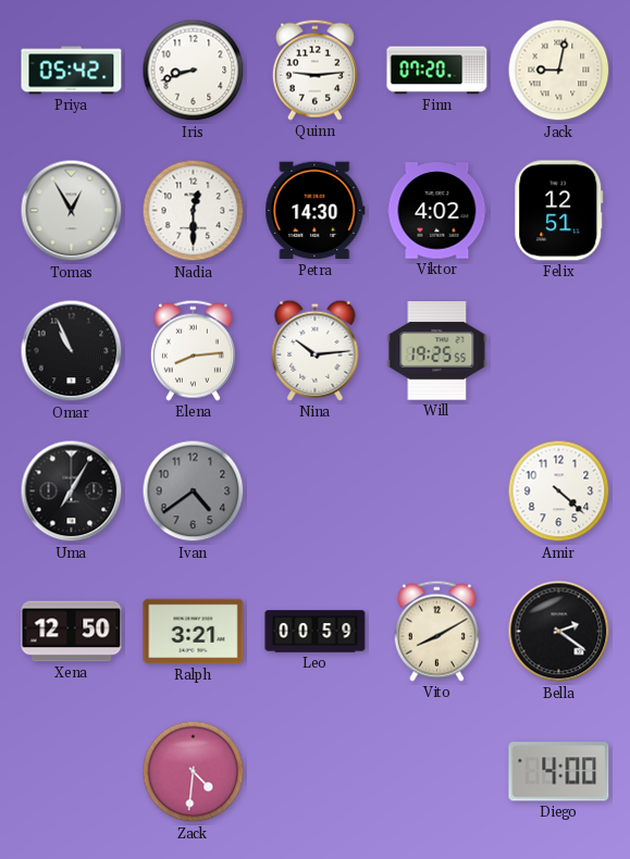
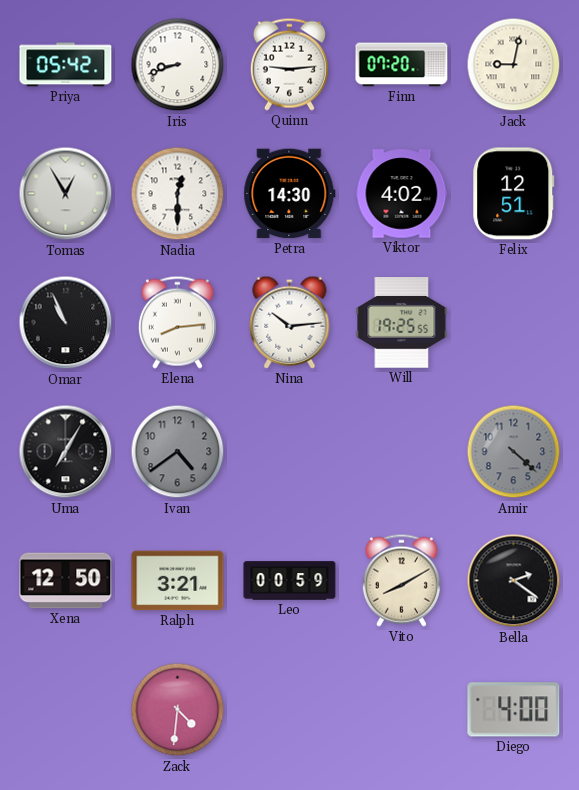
Amir dial: white -> grey (514, 452)
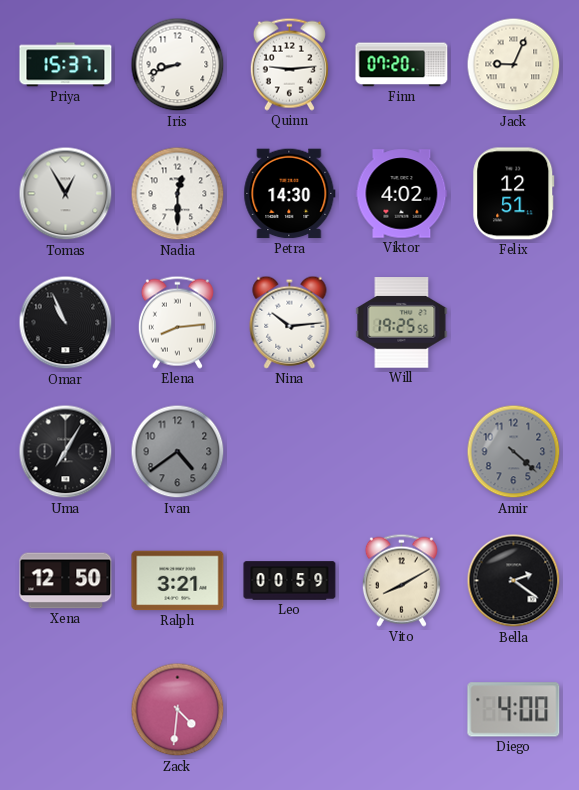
Priya: 05:42 -> 15:37 (66, 65)
Jack: 9:02 -> 9:04 (514, 65)
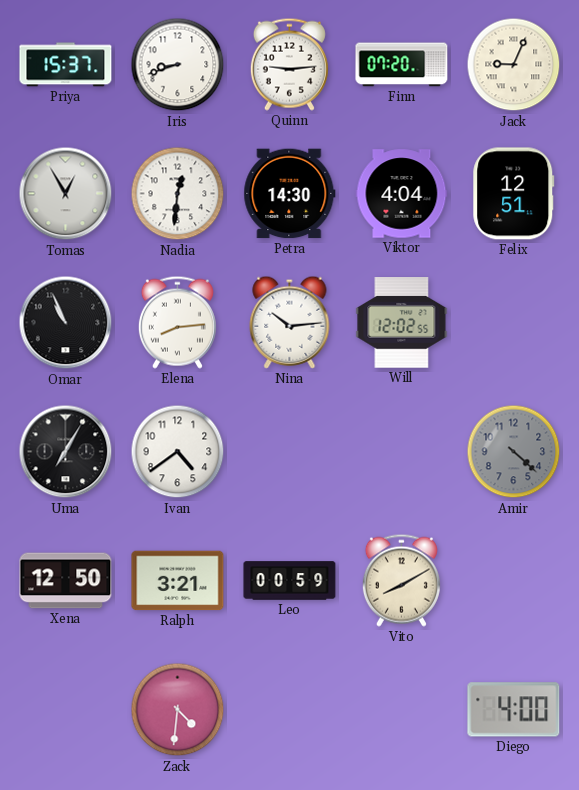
Nadia: 12:30 -> 12:31 (178, 194)
Viktor: 4:02 -> 4:04 (402, 194)
Will: 19:25 -> 12:02 (402, 323)
Ivan dial: grey -> white (178, 452)
Bella: 2:21 -> none (514, 581)
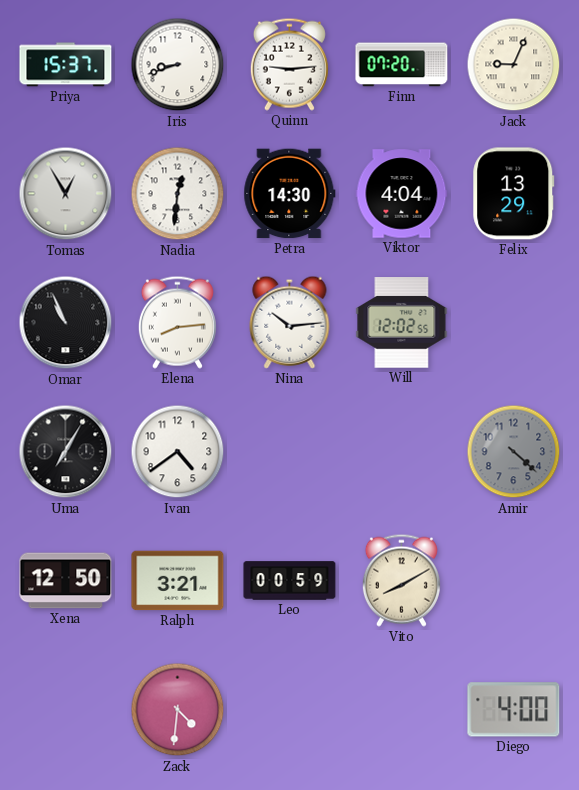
Felix: 12:51 -> 13:29 (514, 194)
